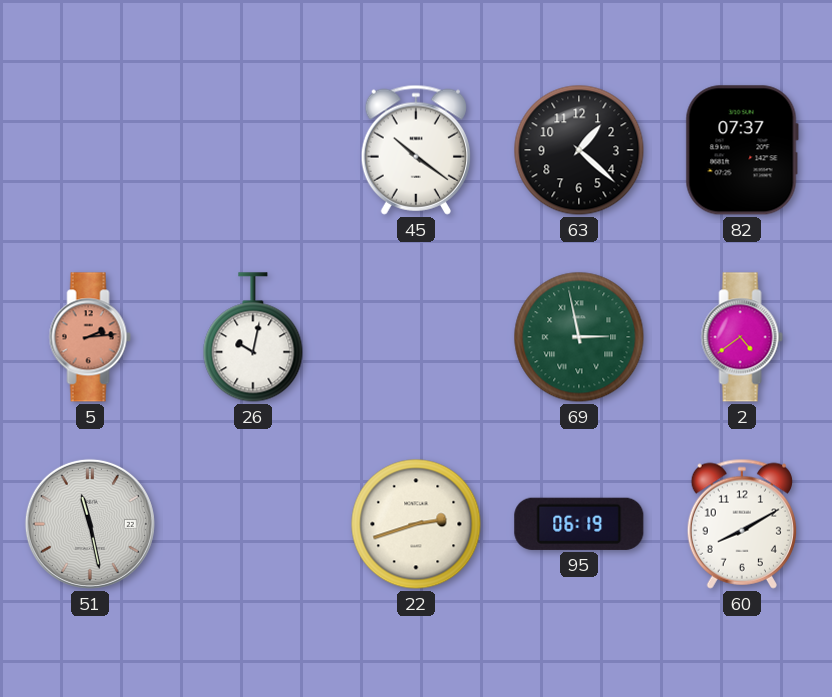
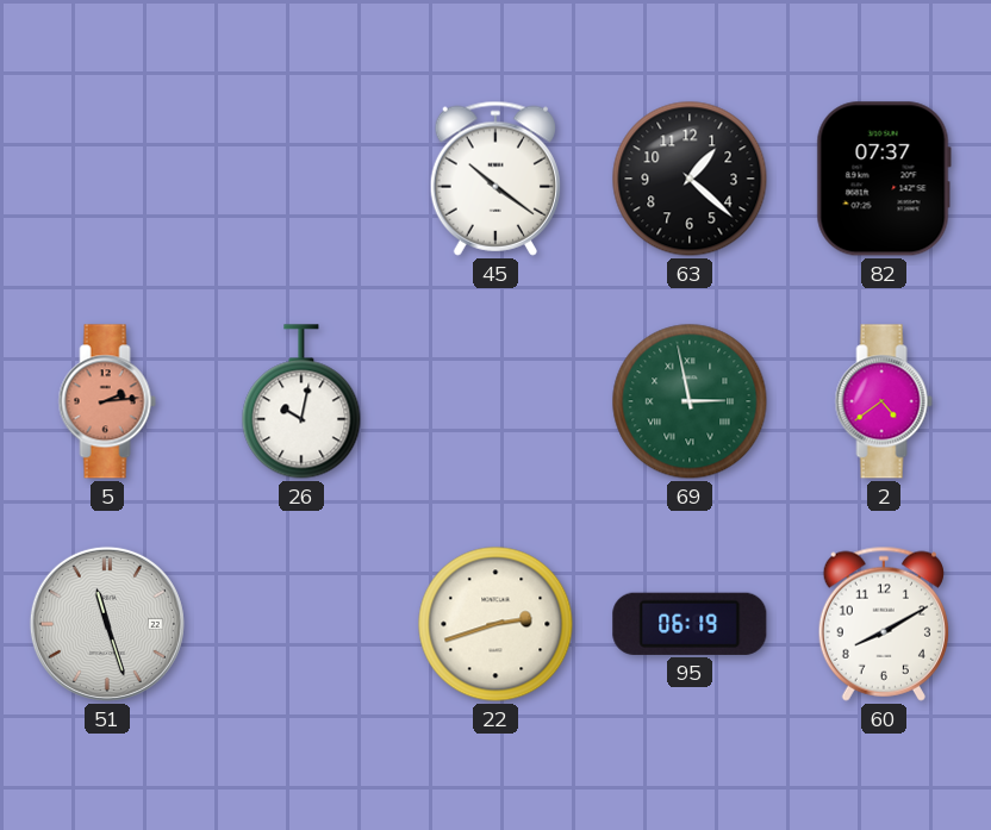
51: 11:28 -> 11:27 (107, 624)
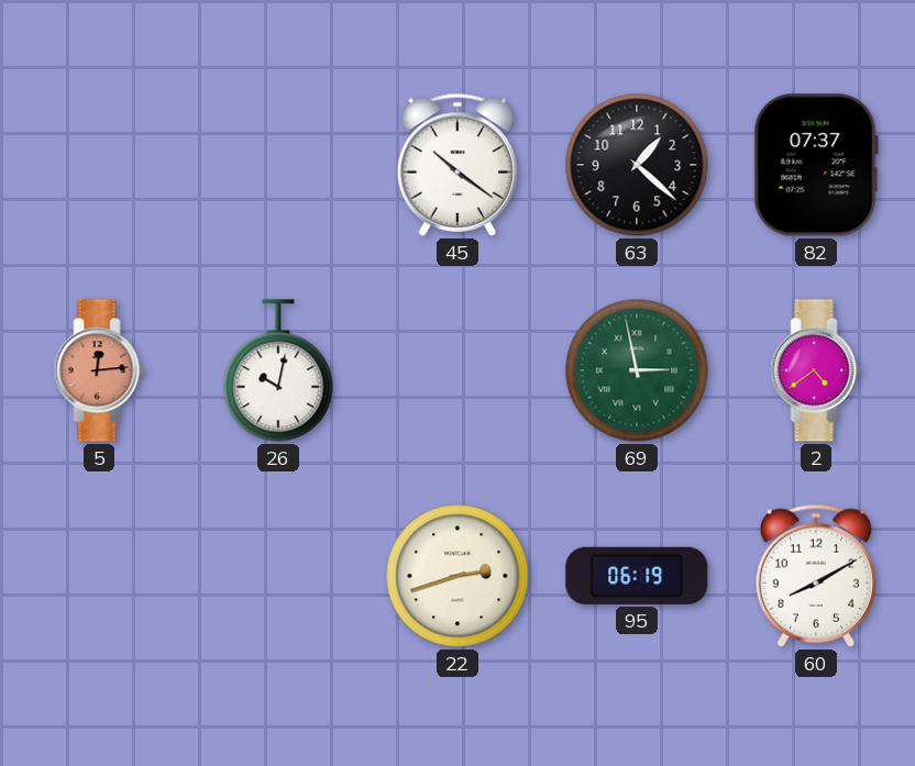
5: 2:14 -> 12:14 (99, 370)
51: 11:27 -> none (107, 624)
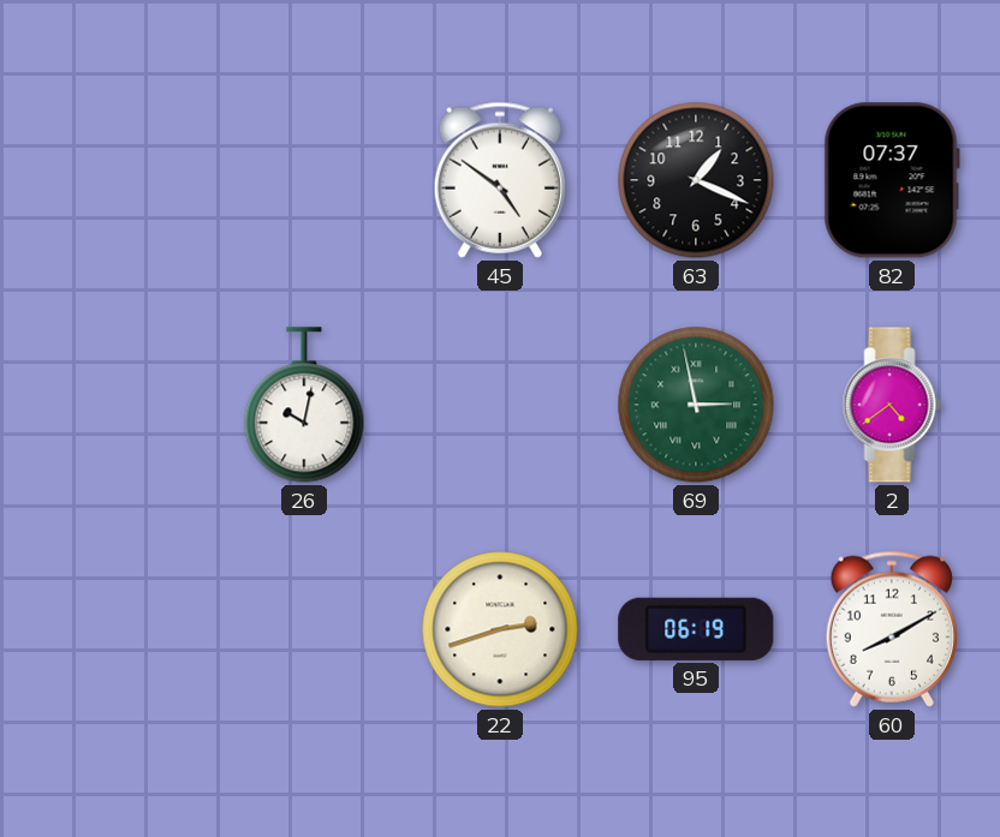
45: 10:21 -> 4:51 (500, 180)
63: 1:22 -> 1:19 (696, 180)
5: 12:14 -> none (99, 370)
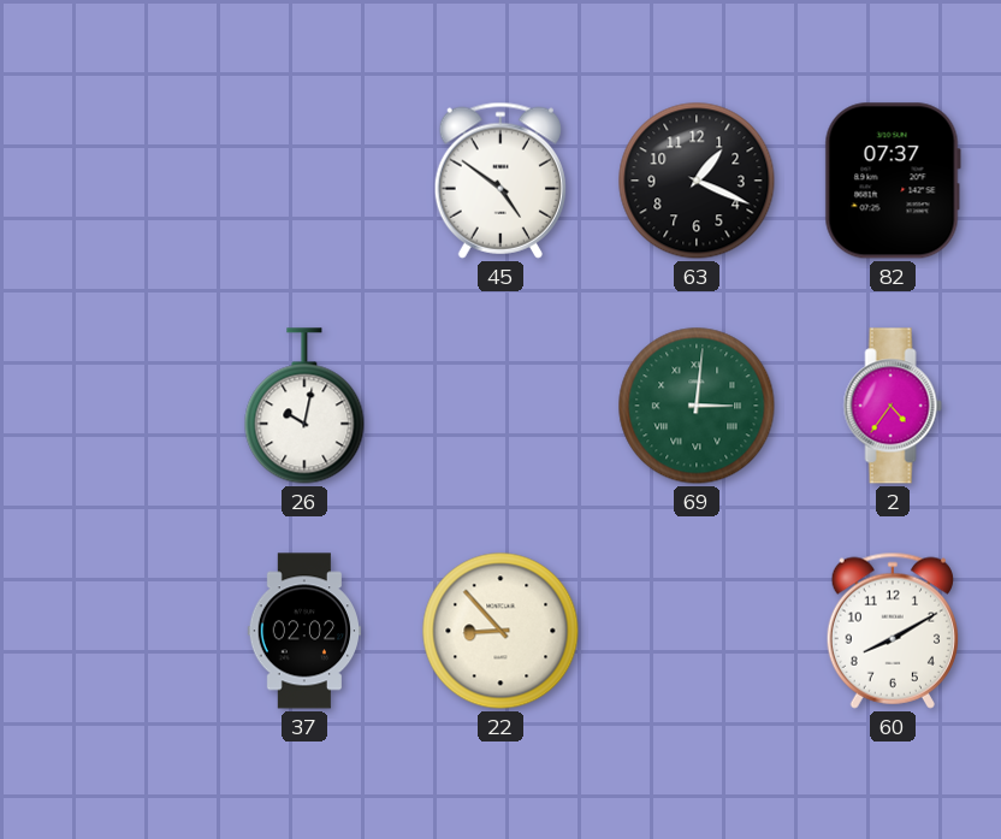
69: 2:58 -> 3:01 (697, 406)
2: 4:39 -> 4:36 (893, 406)
37: none -> 02:02 (304, 631)
22: 2:42 -> 8:53 (500, 631)
95: 06:19 -> none (696, 629)
